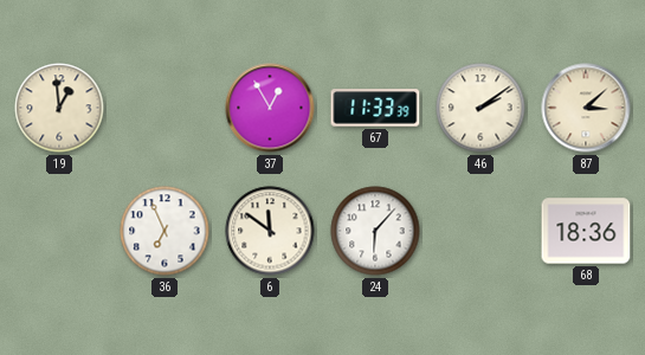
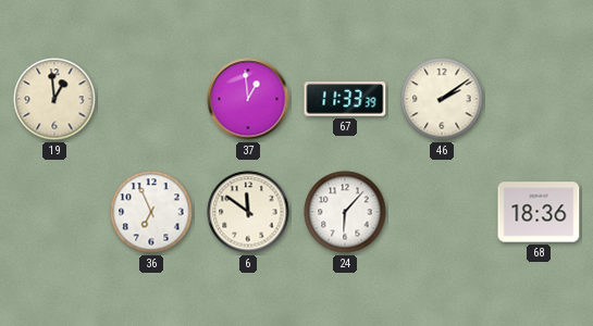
37: 12:55 -> 12:59 (248, 99)
87: 3:08 -> none (586, 108)
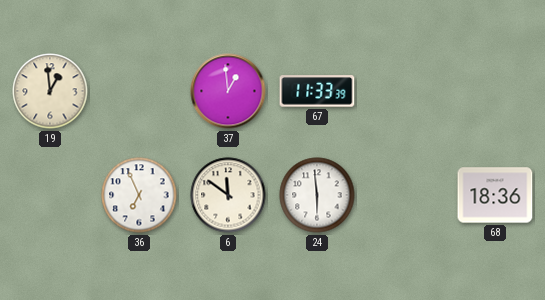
46: 2:09 -> none (442, 99)
24: 6:07 -> 5:59 (317, 195)
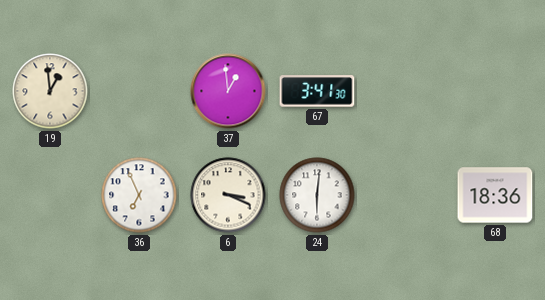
67: 11:33 -> 3:41 (317, 91)
6: 11:51 -> 3:19 (228, 195)
24: 5:59 -> 6:01 (317, 195)
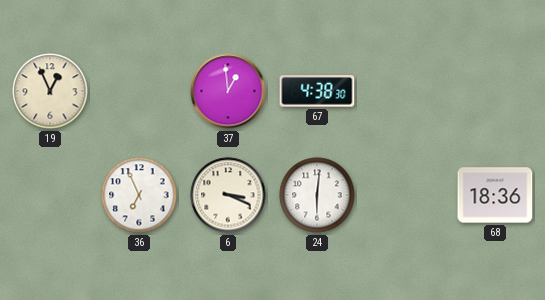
19: 12:59 -> 12:56 (50, 91)
67: 3:41 -> 4:38 (317, 91)
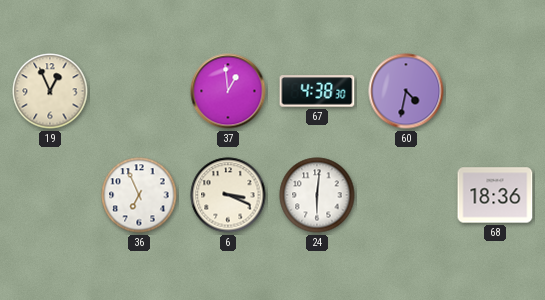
60: none -> 4:32 (406, 91)
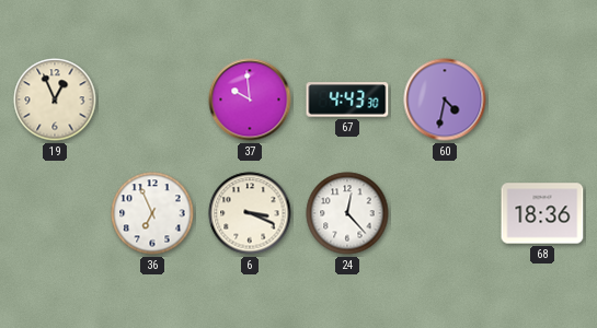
37: 12:59 -> 9:59 (250, 99)
67: 4:38 -> 4:43 (347, 99)
24: 6:01 -> 12:23 (347, 213)
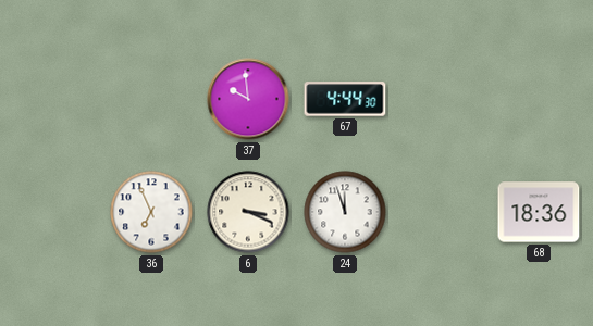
19: 12:56 -> none (55, 99)
67: 4:43 -> 4:44 (345, 99)
60: 4:32 -> none (445, 99)
24: 12:23 -> 11:57 (345, 212)
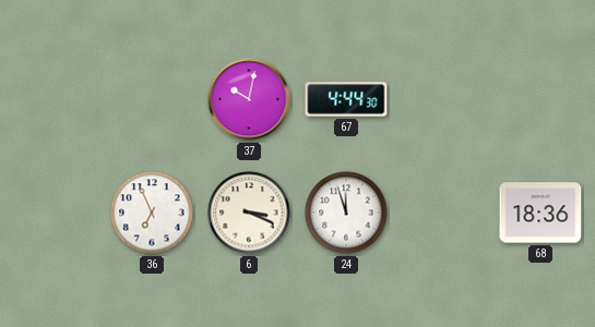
37: 9:59 -> 10:02 (249, 99)
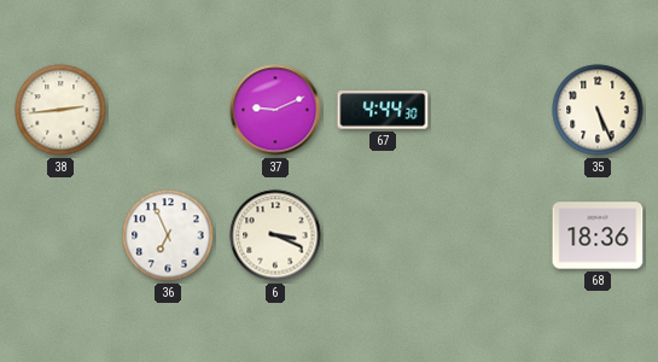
38: none -> 2:44 (60, 110)
37: 10:02 -> 9:11 (275, 110)
35: none -> 5:26 (598, 110)
24: 11:57 -> none (346, 213)
